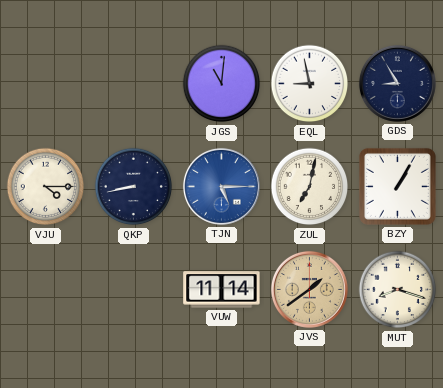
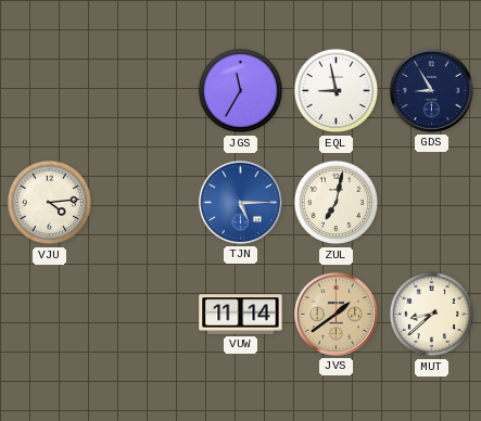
JGS: 11:01 -> 11:35 (241, 91)
VJU: 4:15 -> 4:14 (50, 203)
QKP: 8:43 -> none (134, 187)
BZY: 1:05 -> none (397, 186)
MUT: 8:18 -> 8:38 (432, 315)
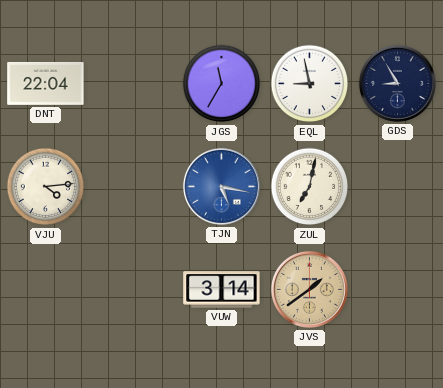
DNT: none -> 22:04 (46, 83)
TJN: 5:15 -> 5:17 (221, 186)
VUW: 11:14 -> 3:14 (222, 290)
MUT: 8:38 -> none (432, 315)
